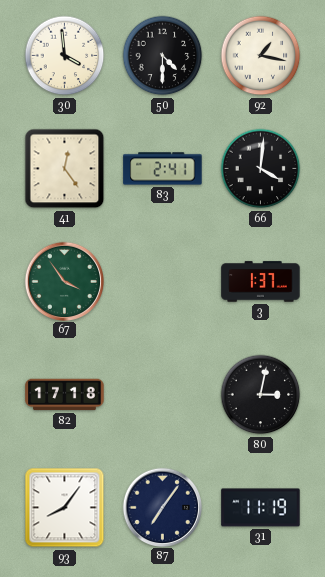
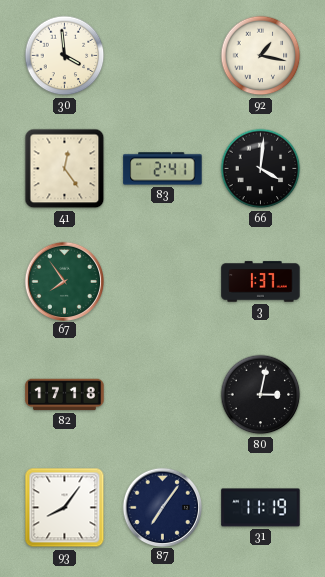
50: 4:30 -> none (163, 56)
67: 3:54 -> 7:54 (64, 281)
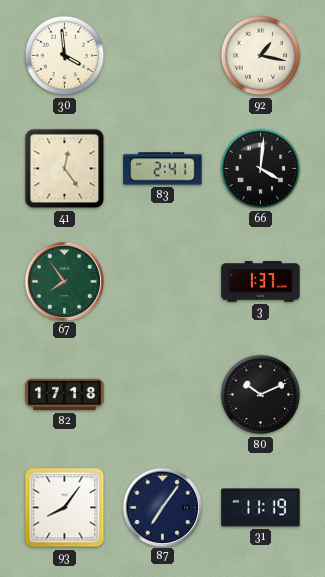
80: 3:02 -> 10:11 (261, 395)
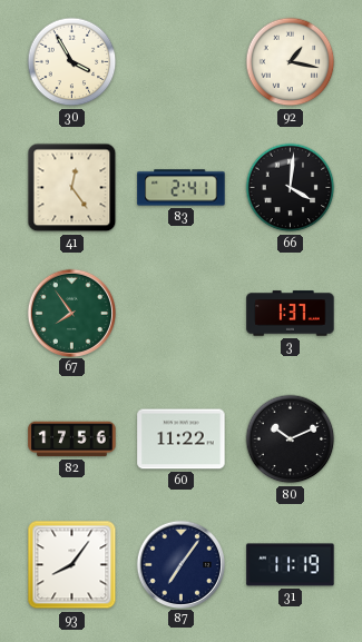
30: 3:59 -> 3:55 (72, 62)
82: 17:18 -> 17:56 (72, 439)
60: none -> 11:22 (182, 439)
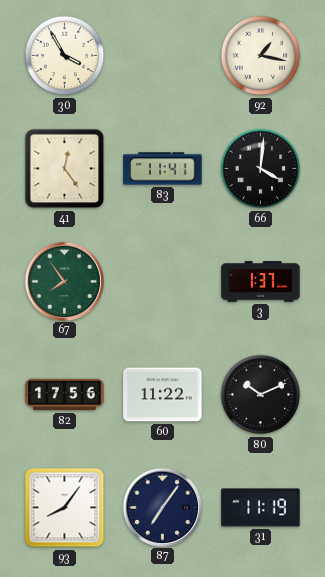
83: 2:41 -> 11:41 (163, 169)
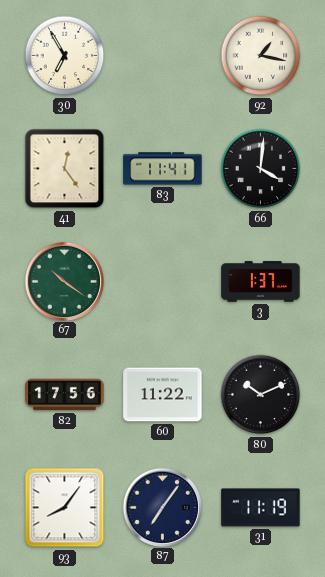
30: 3:55 -> 6:55 (65, 56)
67: 7:54 -> 10:21 (64, 281)
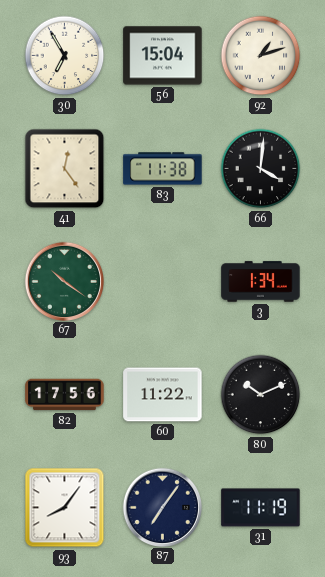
56: none -> 15:04 (163, 56)
92: 1:17 -> 1:12 (261, 56)
83: 11:41 -> 11:38 (163, 169)
3: 1:37 -> 1:34 (261, 282)
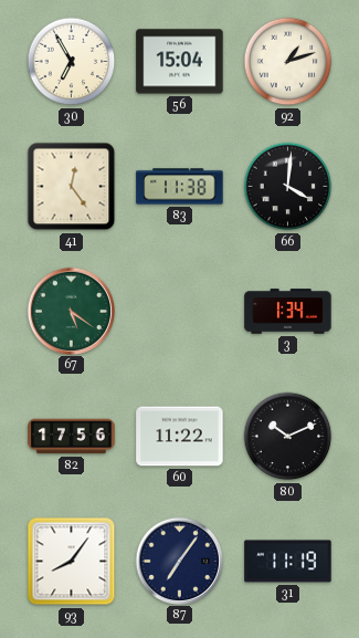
67: 10:21 -> 5:21 (71, 311)
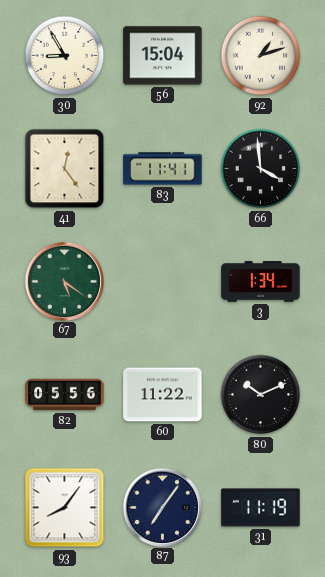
30: 6:55 -> 8:55 (65, 56)
83: 11:38 -> 11:41 (163, 169)
66: 4:01 -> 3:59 (261, 169)
82: 17:56 -> 05:56 (65, 395)
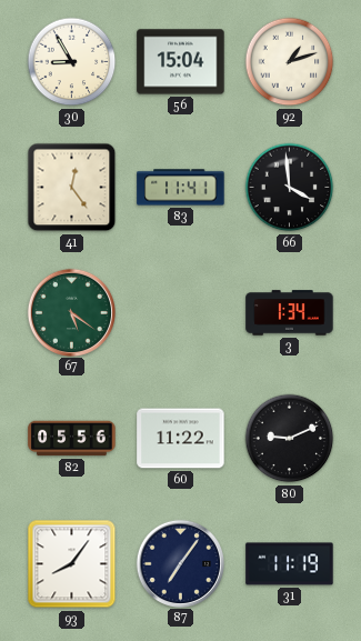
80: 10:11 -> 9:11 (290, 439)
